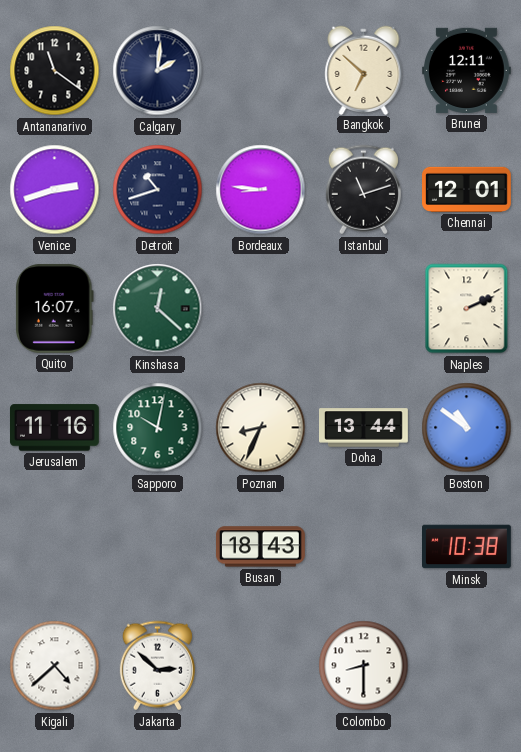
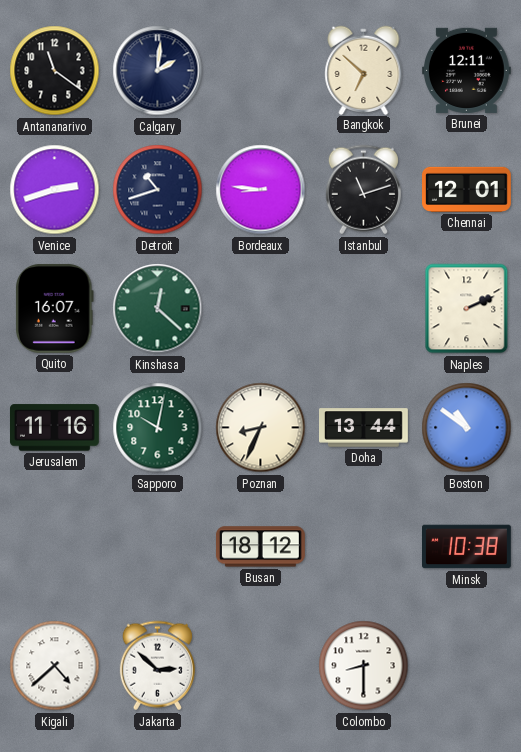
Busan: 18:43 -> 18:12 (260, 547)
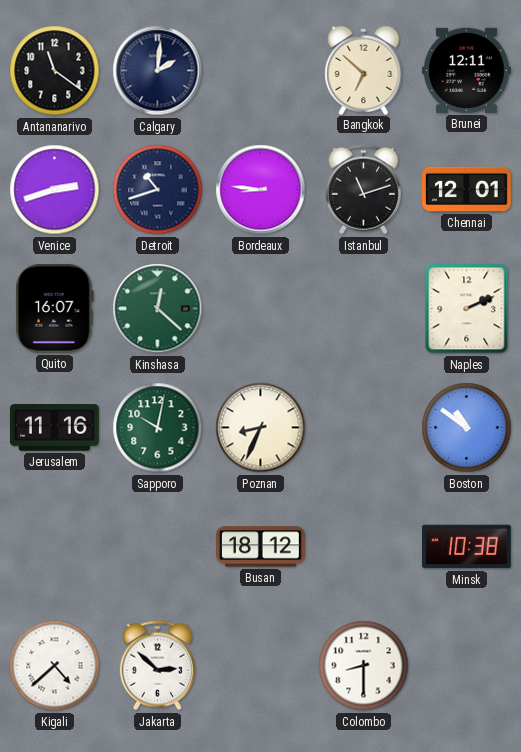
Doha: 13:44 -> none (364, 428)
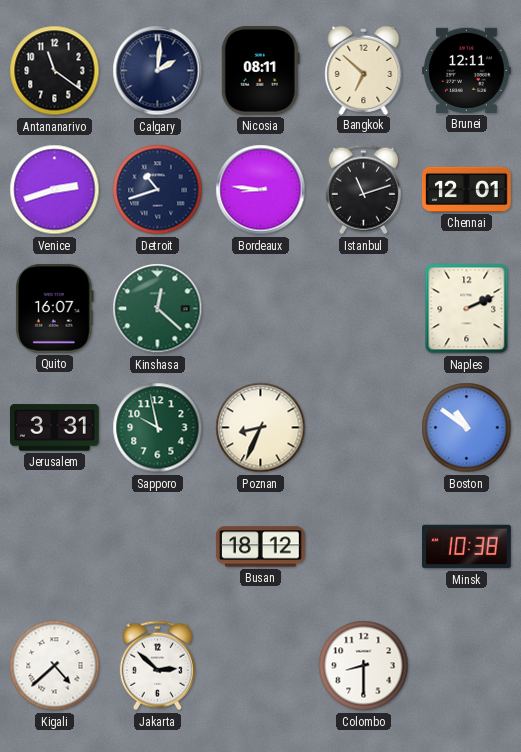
Nicosia: none -> 08:11 (260, 70)
Jerusalem: 11:16 -> 3:31 (54, 428)
Sapporo: 10:02 -> 9:58 (158, 428)
